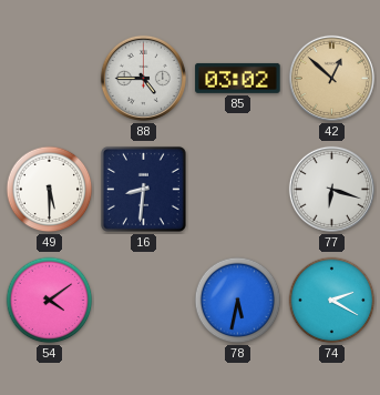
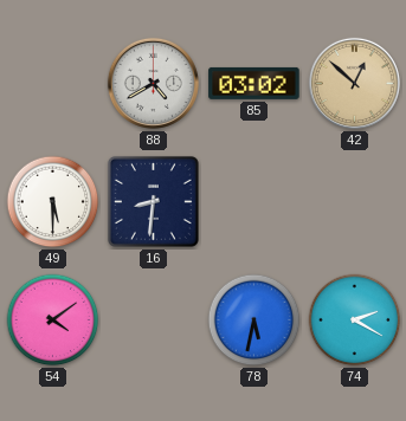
88: 4:45 -> 4:40 (153, 83)
77: 6:18 -> none (331, 189)
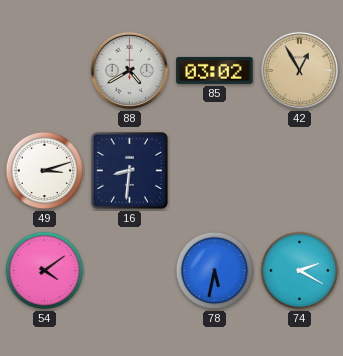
42: 12:52 -> 12:55 (299, 70)
49: 5:30 -> 3:12 (45, 171)
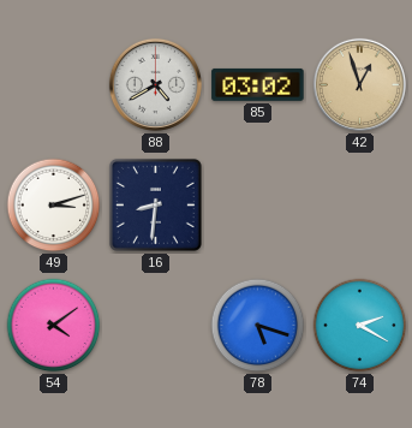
42: 12:55 -> 12:57 (359, 84)
78: 5:32 -> 5:18 (258, 326)
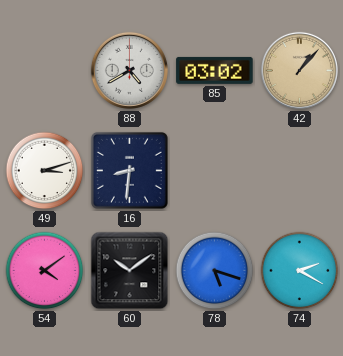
42: 12:57 -> 1:07 (299, 70)
60: none -> 10:09 (130, 271)
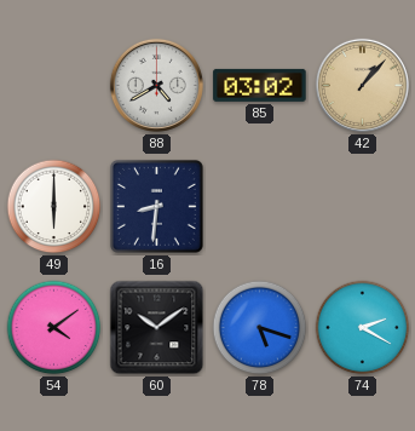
49: 3:12 -> 6:00 (54, 207)
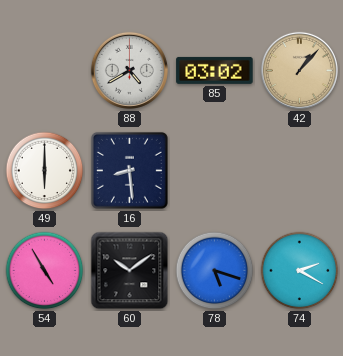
16: 8:31 -> 8:29 (129, 170)
54: 4:09 -> 4:55 (45, 271)
